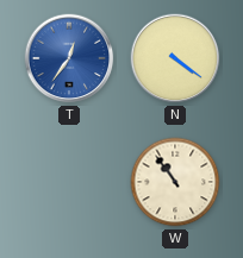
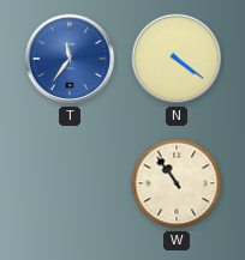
T: 12:36 -> 11:36 (70, 59)
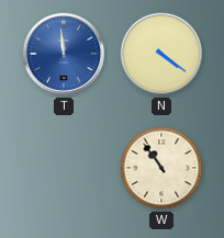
T: 11:36 -> 11:59 (64, 54)
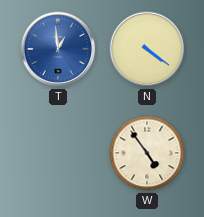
T: 11:59 -> 12:59 (58, 49)
W: 10:54 -> 4:54 (147, 153)
